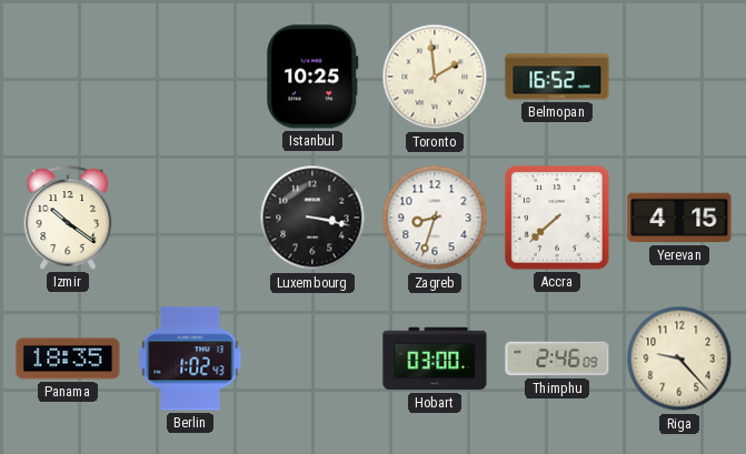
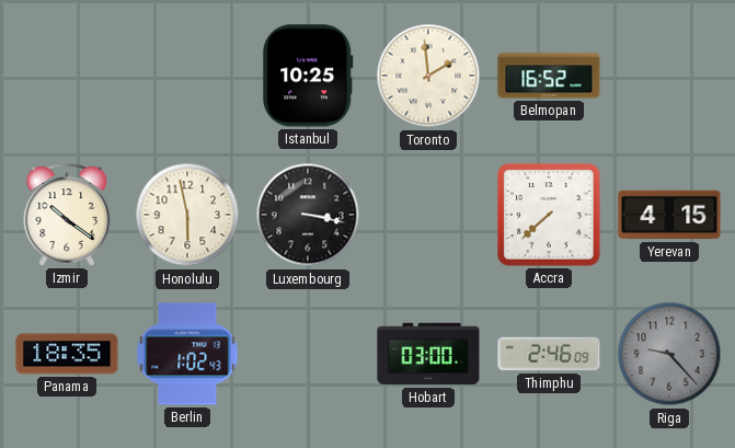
Honolulu: none -> 5:58 (187, 215)
Zagreb: 8:33 -> none (435, 218)
Riga dial: cream -> grey (669, 354)
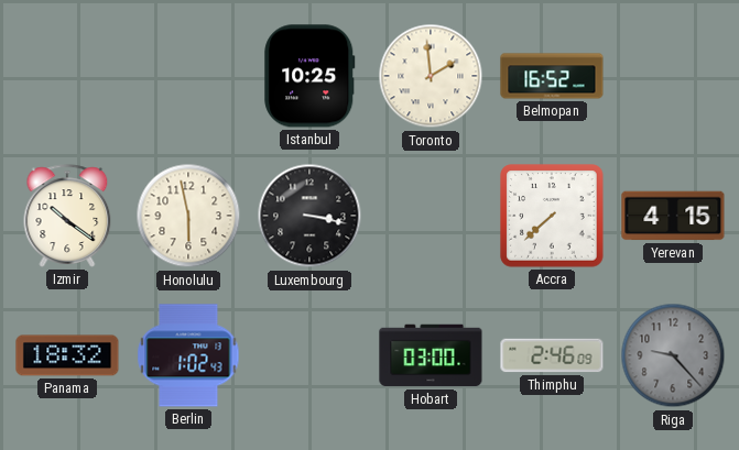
Panama: 18:35 -> 18:32 (67, 355)
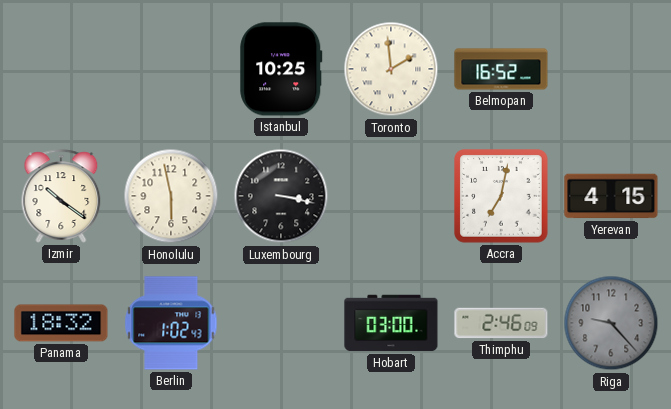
Accra: 7:38 -> 7:02 (501, 196)
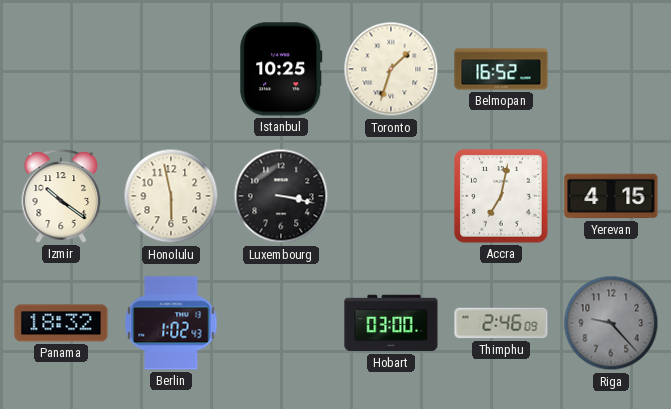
Toronto: 1:59 -> 1:33 (391, 69)
